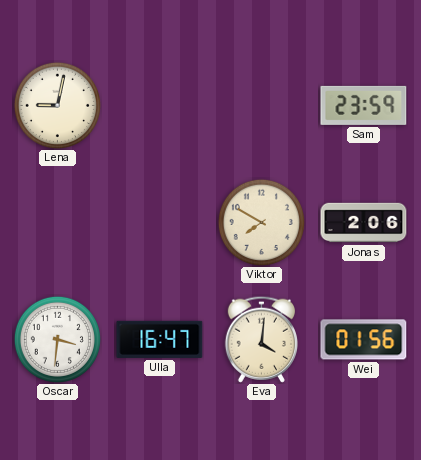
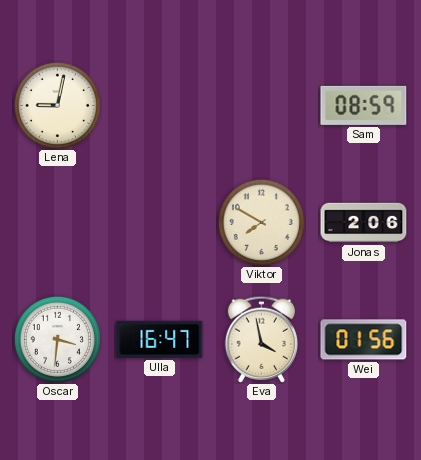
Sam: 23:59 -> 08:59 (364, 105)
Eva: 4:01 -> 3:58 (261, 339)
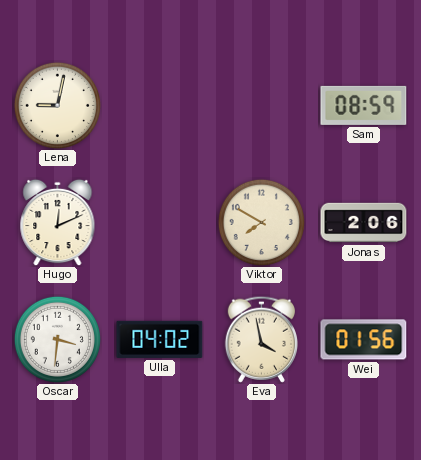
Hugo: none -> 12:11 (58, 222)
Ulla: 16:47 -> 04:02 (160, 339)
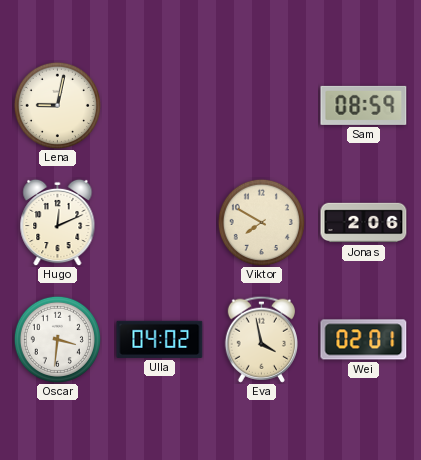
Wei: 01:56 -> 02:01 (364, 340)
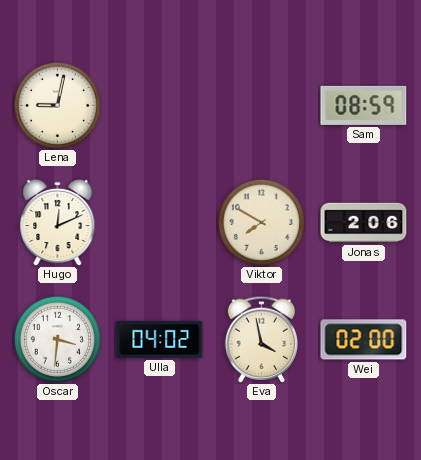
Wei: 02:01 -> 02:00 (364, 340)
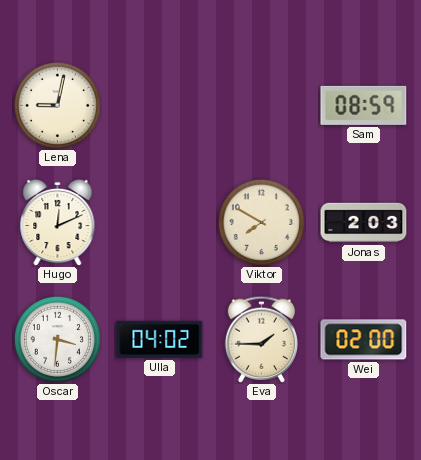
Jonas: 2:06 -> 2:03 (364, 223)
Eva: 3:58 -> 1:45 (261, 339)
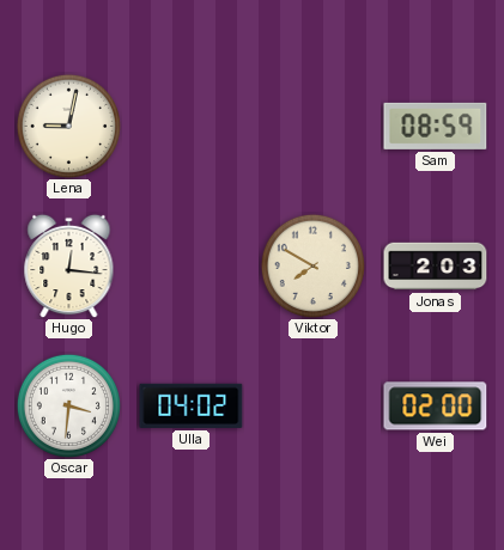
Hugo: 12:11 -> 12:16 (69, 265)
Eva: 1:45 -> none (261, 339)
